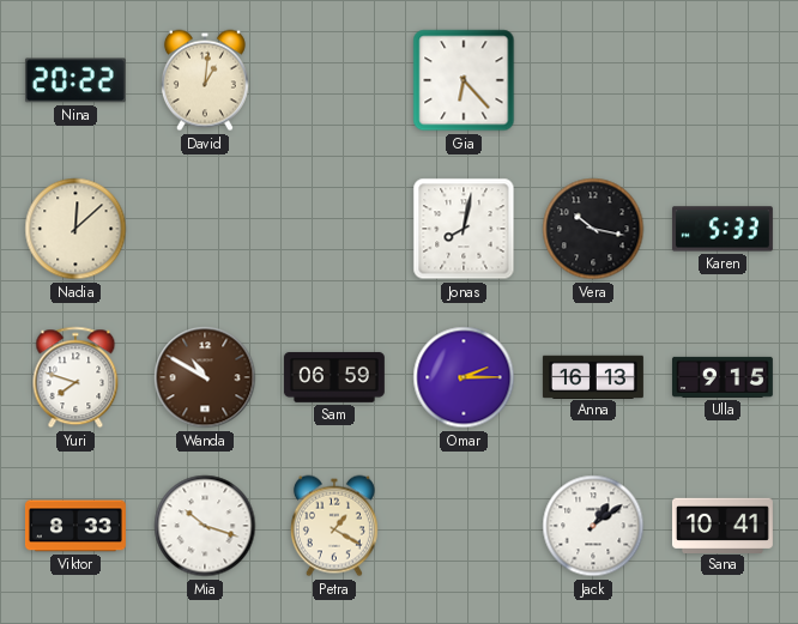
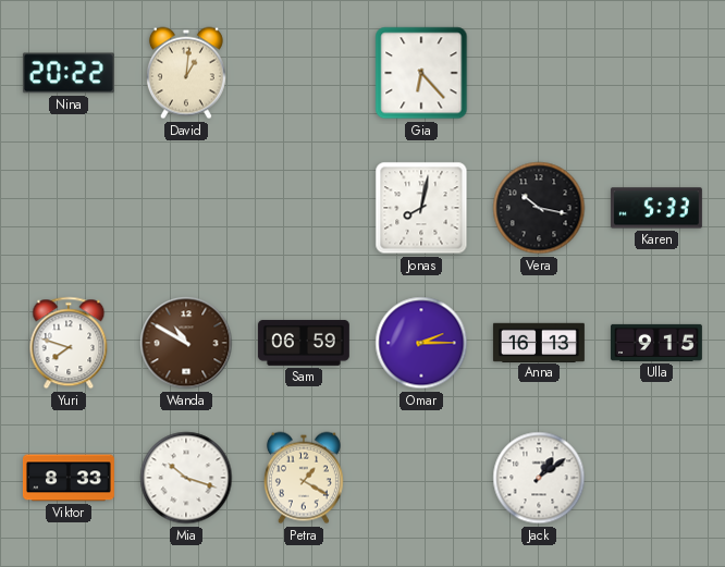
Nadia: 12:08 -> none (75, 229)
Sana: 10:41 -> none (723, 525)
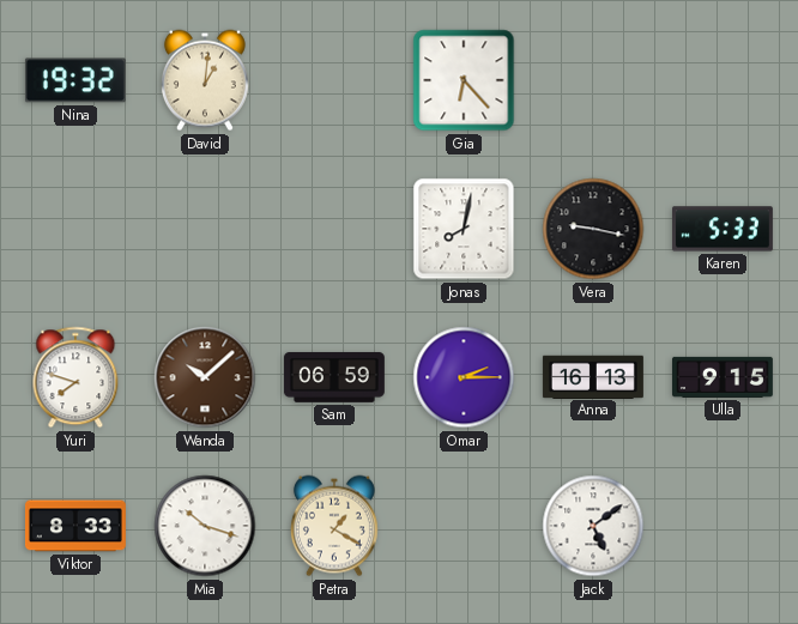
Nina: 20:22 -> 19:32 (75, 80)
Vera: 10:17 -> 9:17 (593, 229)
Wanda: 10:50 -> 10:08 (205, 377)
Jack: 1:09 -> 5:09 (593, 526)
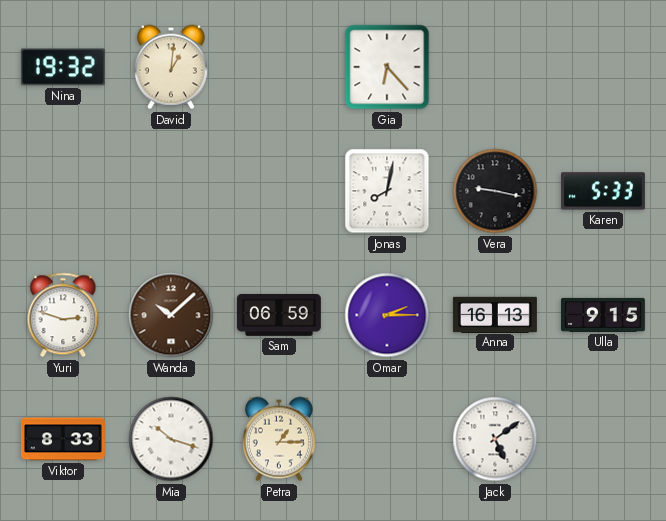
Yuri: 7:48 -> 2:48 (63, 315)
Petra: 1:20 -> 1:15 (279, 439)
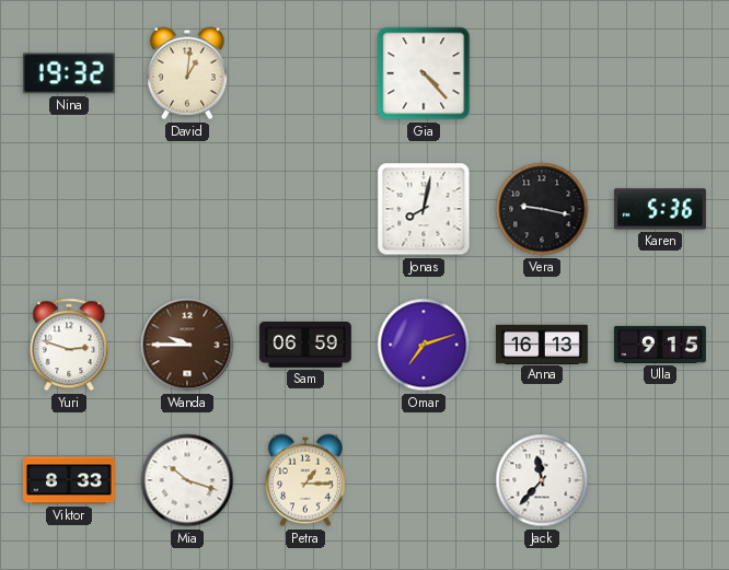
Gia: 6:23 -> 4:23 (424, 73)
Karen: 5:33 -> 5:36 (660, 209)
Wanda: 10:08 -> 9:45 (187, 345)
Omar: 2:15 -> 7:12 (424, 345)
Jack: 5:09 -> 11:37 (542, 480)
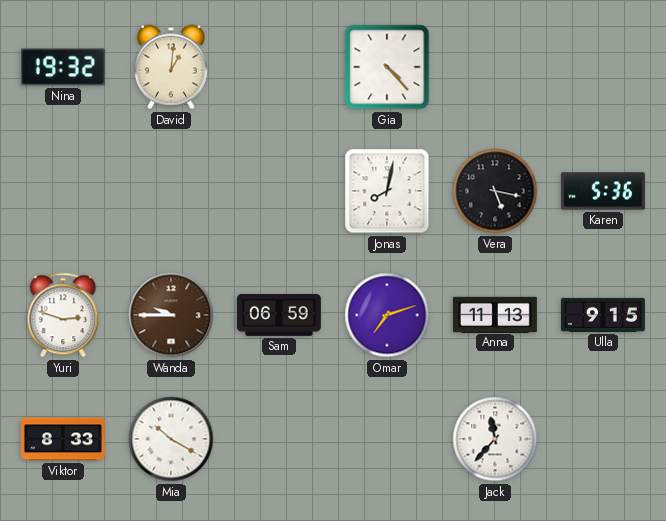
Vera: 9:17 -> 5:17 (495, 191)
Anna: 16:13 -> 11:13 (495, 314)
Mia: 10:18 -> 10:20 (171, 439)
Petra: 1:15 -> none (305, 480)
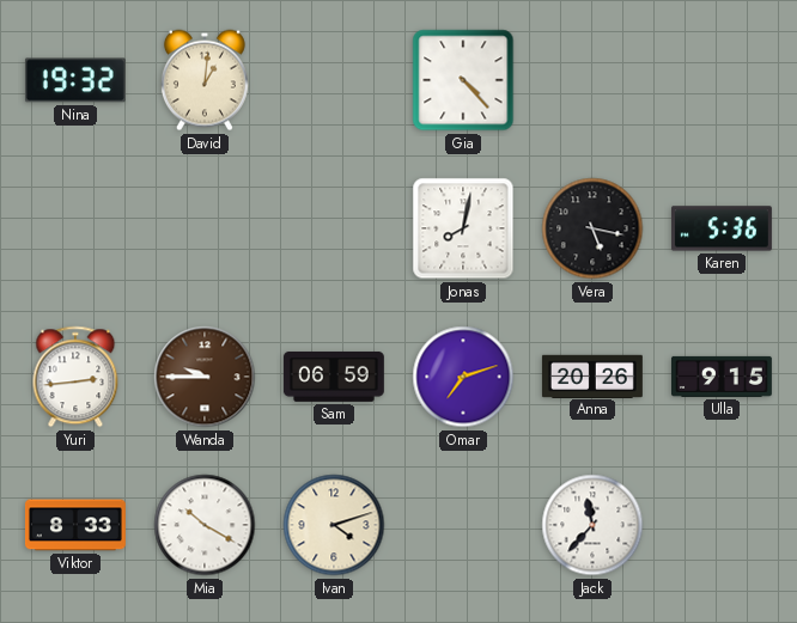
Yuri: 2:48 -> 2:44 (75, 377)
Anna: 11:13 -> 20:26 (592, 375)
Ivan: none -> 4:12 (334, 525)
